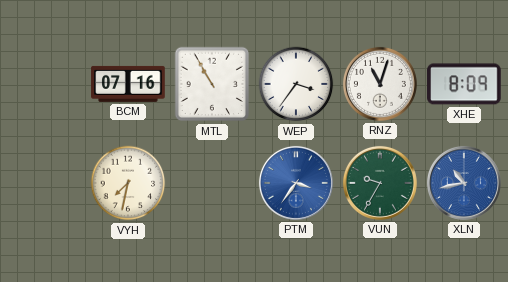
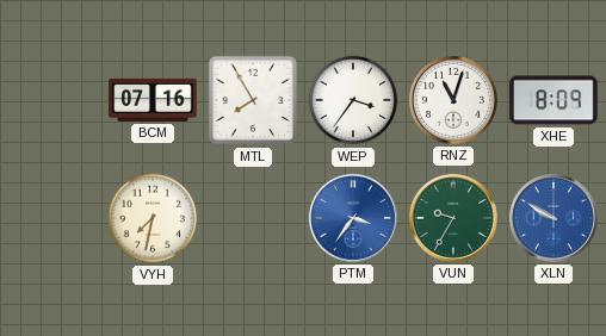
MTL: 10:55 -> 7:55 (253, 100)
XLN: 10:43 -> 9:50 (554, 218)
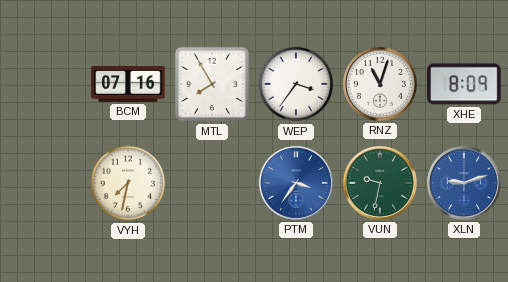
VUN: 9:35 -> 9:32 (380, 183)
XLN: 9:50 -> 9:12 (464, 183)
